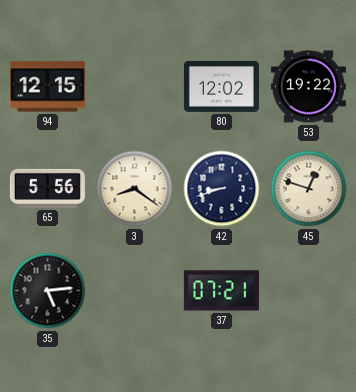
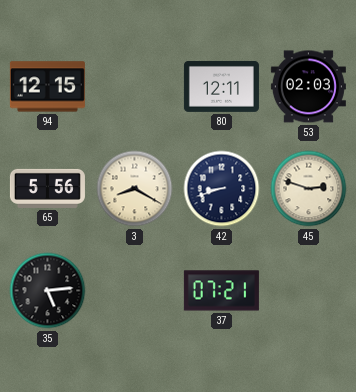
80: 12:02 -> 12:11 (221, 86)
53: 19:22 -> 02:03 (308, 87)
3: 8:21 -> 8:20 (135, 189)
45: 12:48 -> 2:48 (309, 189)
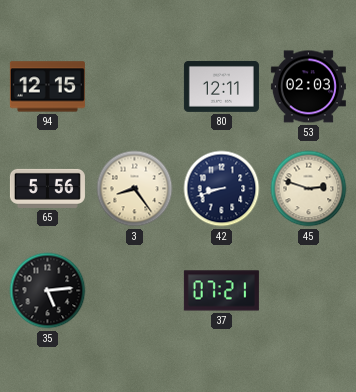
3: 8:20 -> 8:24 (135, 189)
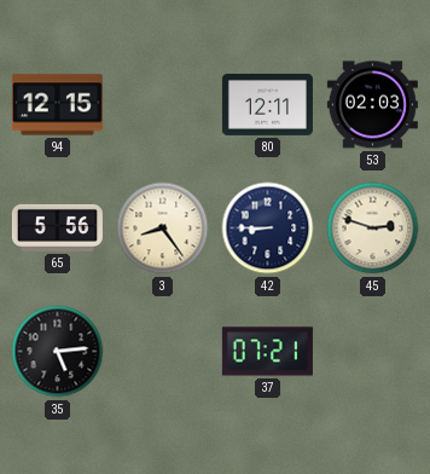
42: 8:42 -> 8:45 (268, 229)
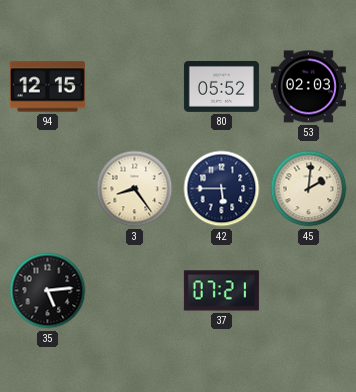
80: 12:11 -> 05:52 (221, 86)
65: 5:56 -> none (57, 227)
42: 8:45 -> 5:45 (222, 189)
45: 2:48 -> 2:01 (309, 189)
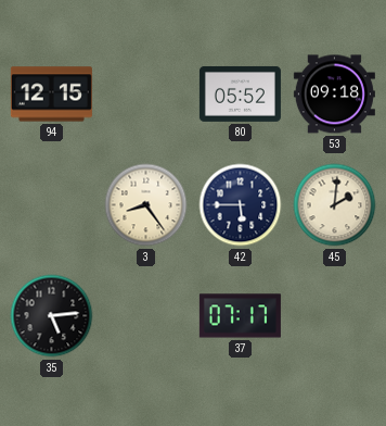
53: 02:03 -> 09:18 (334, 95)
37: 07:21 -> 07:17 (240, 316)
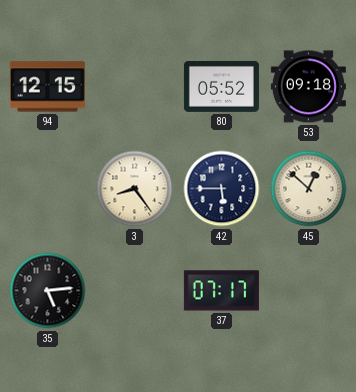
45: 2:01 -> 12:52 (309, 189)
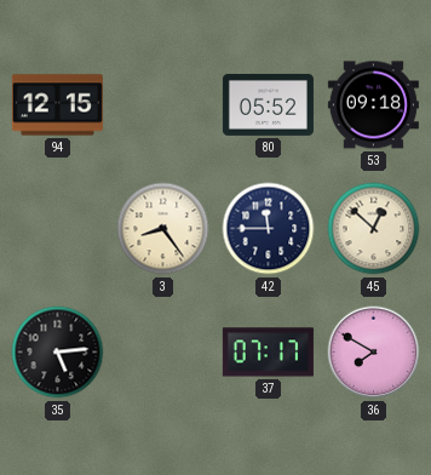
42: 5:45 -> 11:45 (269, 229)
36: none -> 7:50 (374, 353)
